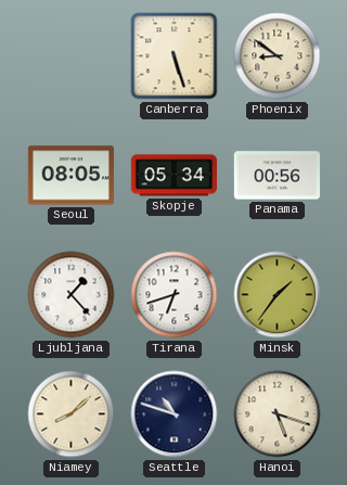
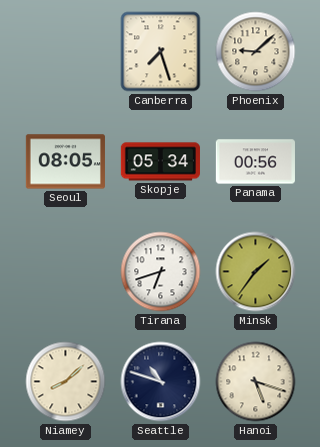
Canberra: 5:27 -> 7:27 (161, 52)
Phoenix: 8:51 -> 9:08 (256, 52)
Ljubljana: 1:23 -> none (72, 295)
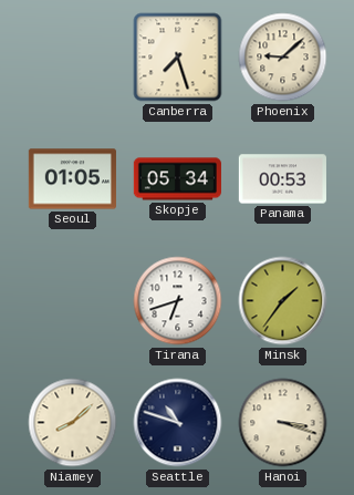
Seoul: 08:05 -> 01:05 (72, 179)
Panama: 00:56 -> 00:53 (282, 179)
Hanoi: 5:18 -> 3:18 (283, 423)
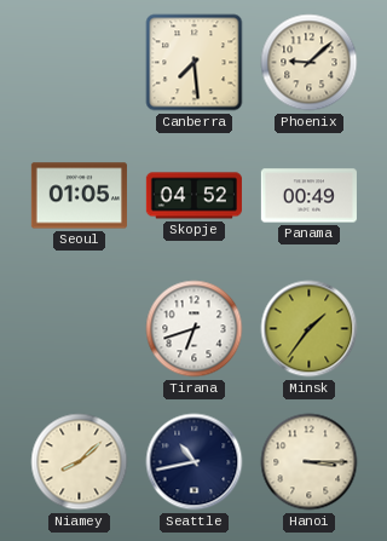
Canberra: 7:27 -> 7:29 (195, 63)
Skopje: 05:34 -> 04:52 (193, 196)
Panama: 00:53 -> 00:49 (308, 196)
Seattle: 10:48 -> 10:43 (195, 462)
Hanoi: 3:18 -> 3:15 (310, 462)
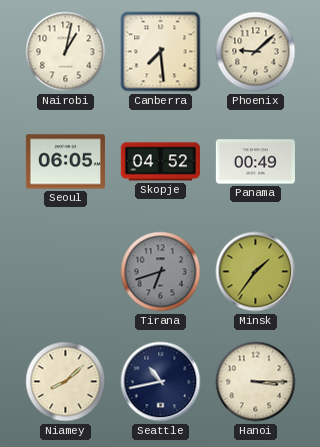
Nairobi: none -> 1:02 (66, 52)
Seoul: 01:05 -> 06:05 (65, 162)
Tirana dial: white -> grey (161, 272)
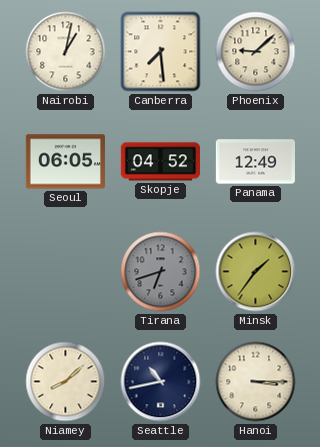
Panama: 00:49 -> 12:49 (255, 162)
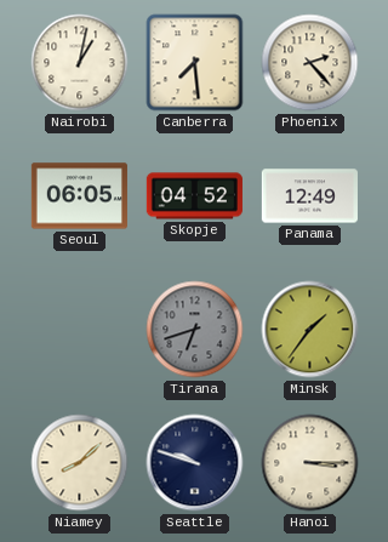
Phoenix: 9:08 -> 2:23 (310, 63)
Seattle: 10:43 -> 9:48 (195, 463)
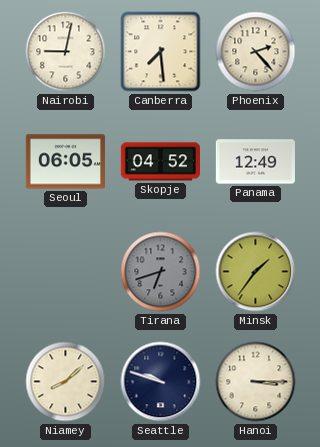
Nairobi: 1:02 -> 9:02 (66, 52)
